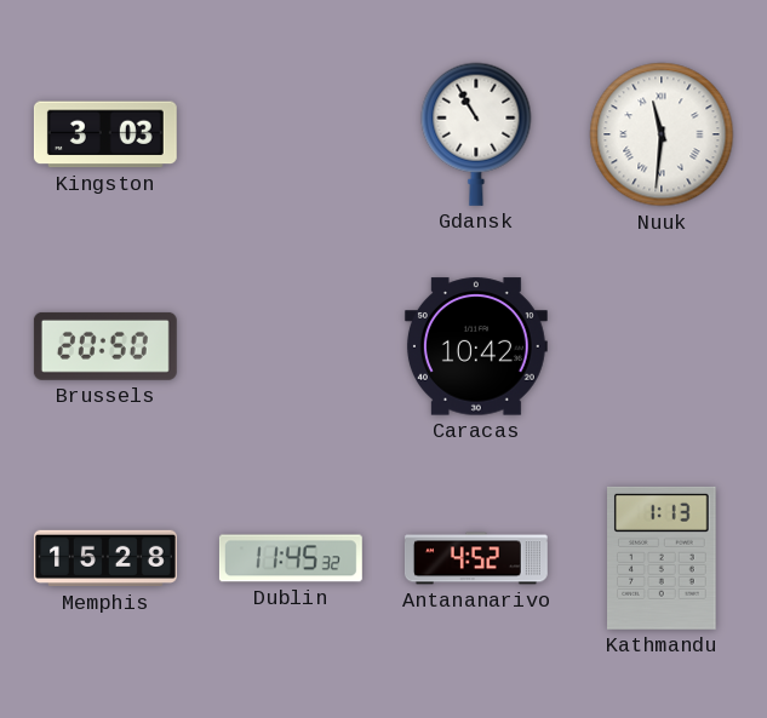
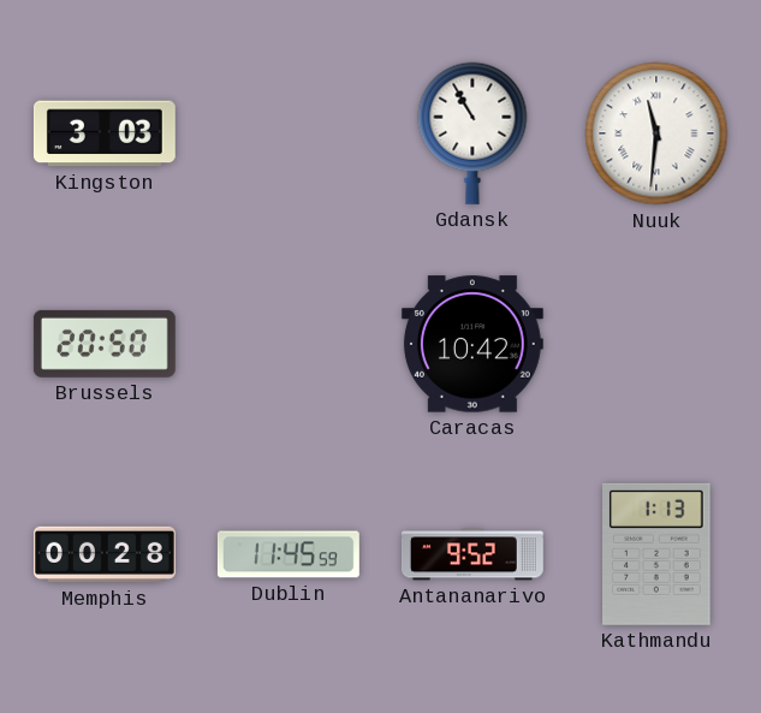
Memphis: 15:28 -> 00:28 (105, 554)
Dublin: 11:45:32 -> 11:45:59 (289, 554)
Antananarivo: 4:52 -> 9:52 (472, 554)
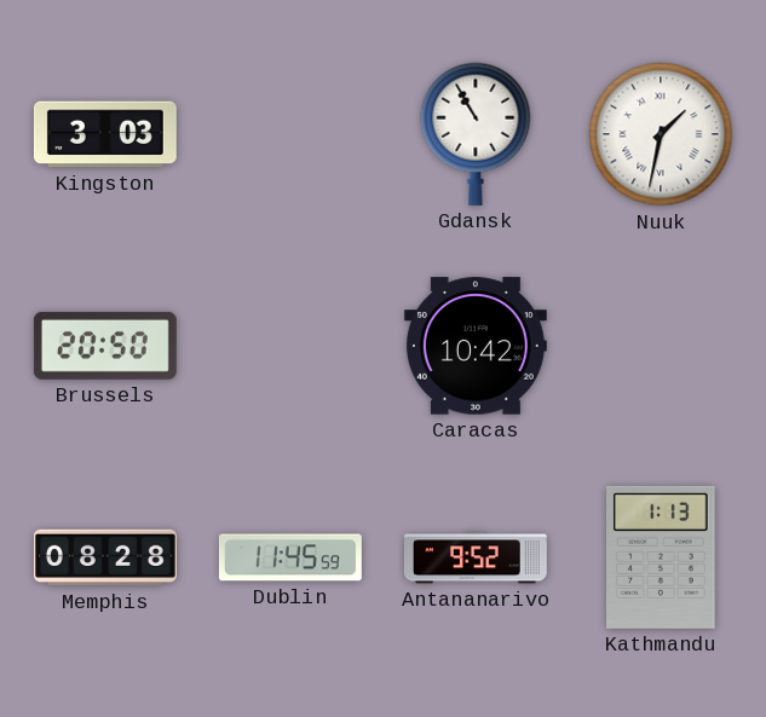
Nuuk: 11:31 -> 1:32 (661, 134)
Memphis: 00:28 -> 08:28 (105, 557)
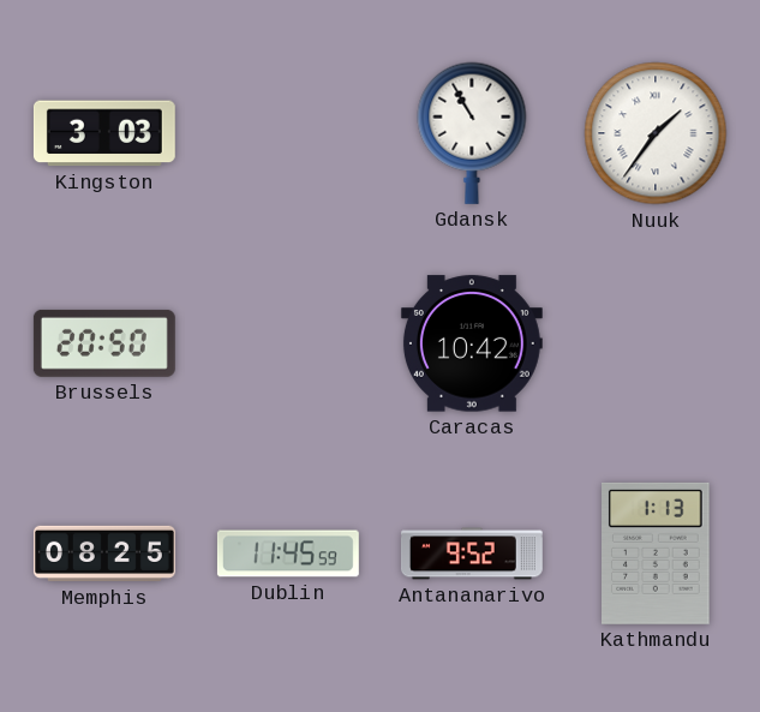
Nuuk: 1:32 -> 1:36 (656, 133)
Memphis: 08:28 -> 08:25 (104, 554)
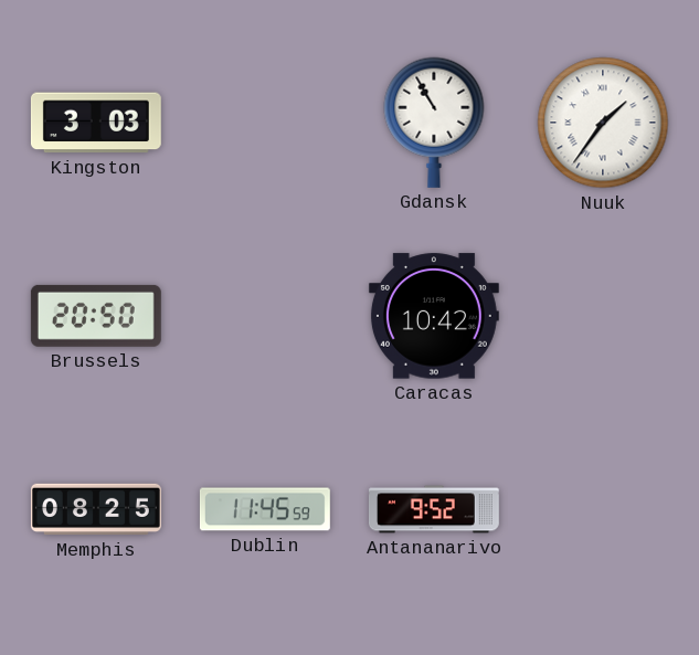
Kathmandu: 1:13 -> none (657, 554)
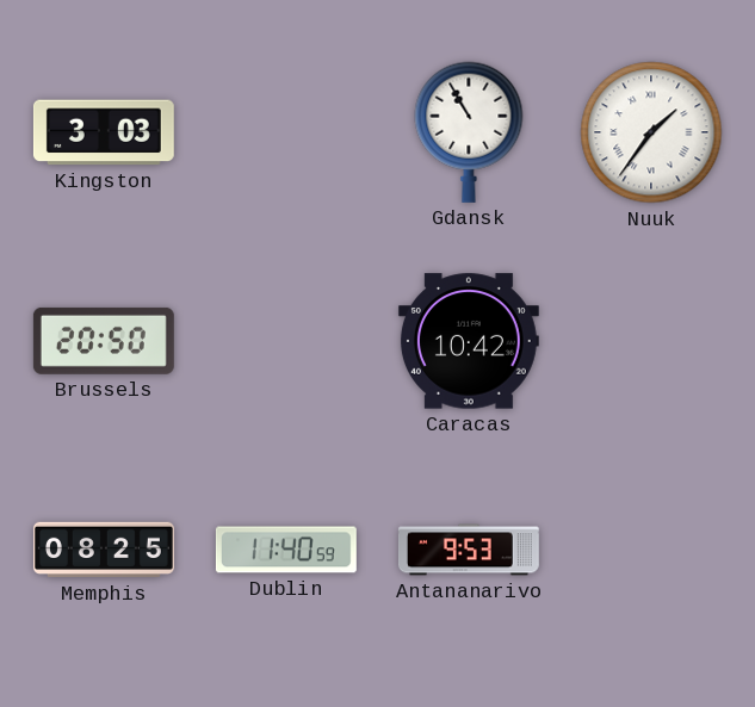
Dublin: 11:45 -> 11:40 (286, 550)
Antananarivo: 9:52 -> 9:53 (469, 550)
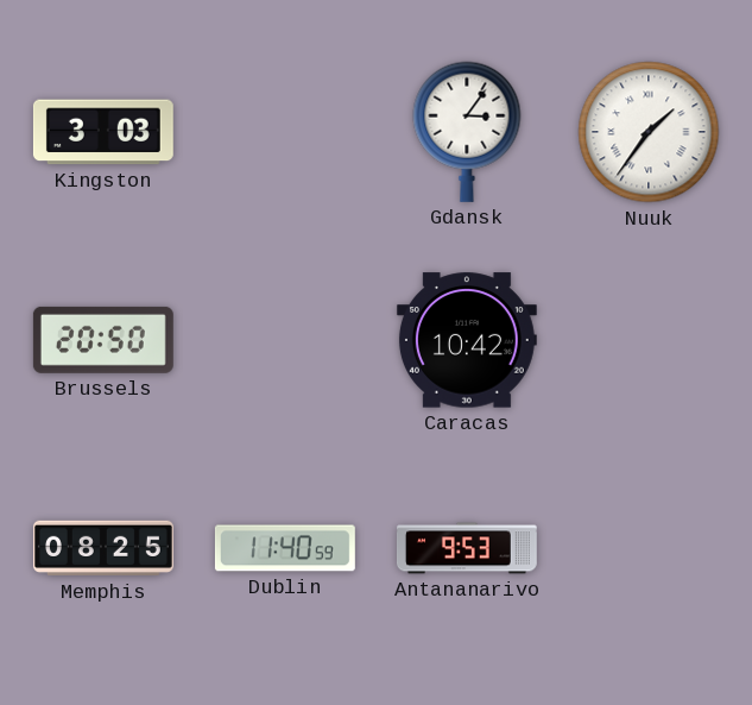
Gdansk: 10:55 -> 3:06 (467, 132)
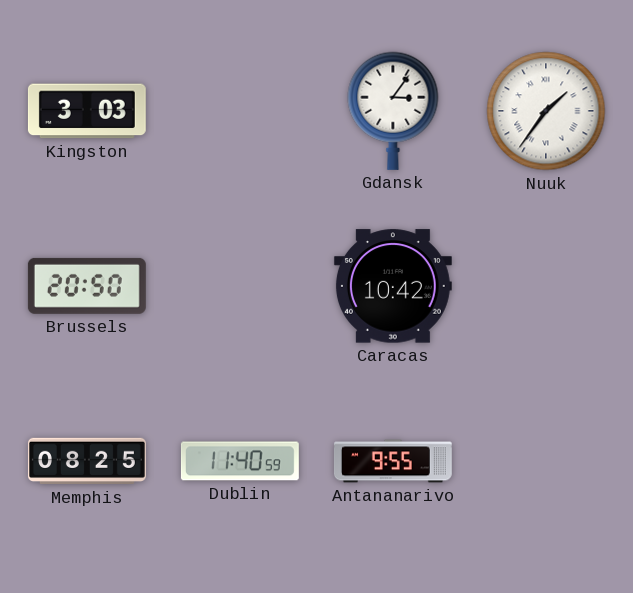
Antananarivo: 9:53 -> 9:55 (393, 461)
